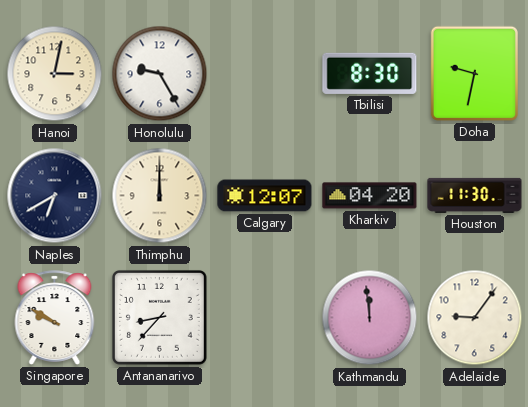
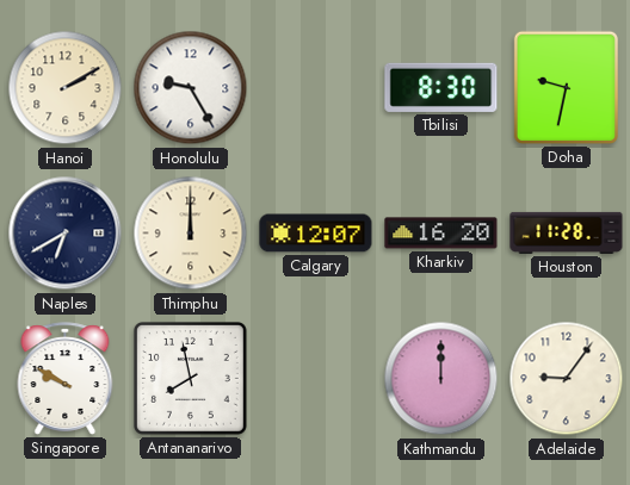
Hanoi: 3:02 -> 2:10 (66, 88)
Kharkiv: 04:20 -> 16:20 (441, 234)
Houston: 11:30 -> 11:28 (567, 232)
Antananarivo: 8:37 -> 7:58 (190, 378)
Kathmandu: 11:59 -> 12:00 (441, 379)
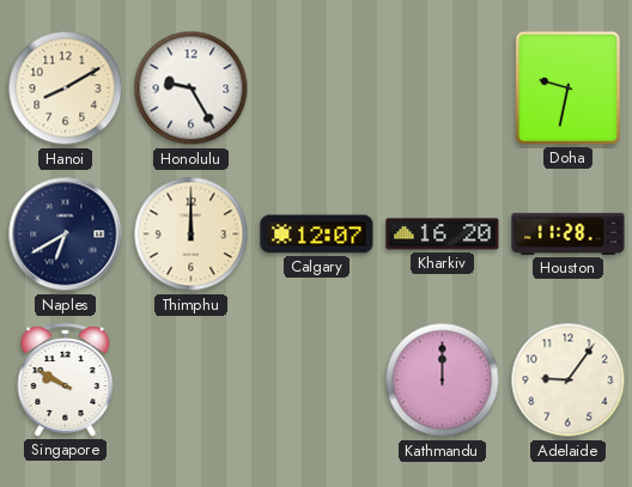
Hanoi: 2:10 -> 8:10 (66, 89)
Tbilisi: 8:30 -> none (441, 87)
Antananarivo: 7:58 -> none (190, 378)
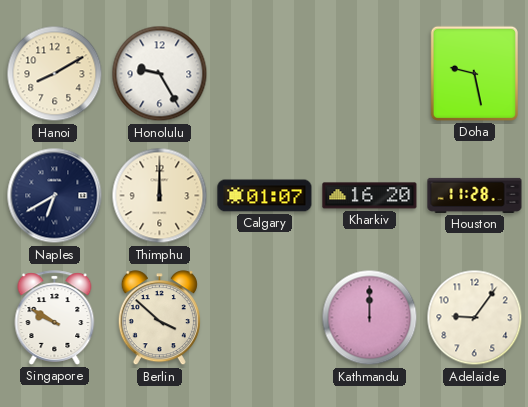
Doha: 9:32 -> 9:28 (474, 73)
Calgary: 12:07 -> 01:07 (265, 196)
Berlin: none -> 3:52 (159, 318)
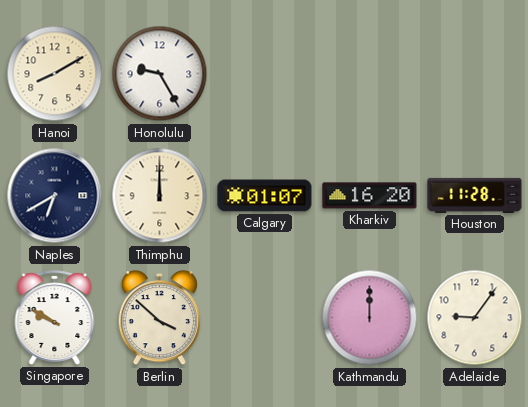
Doha: 9:28 -> none (474, 73)
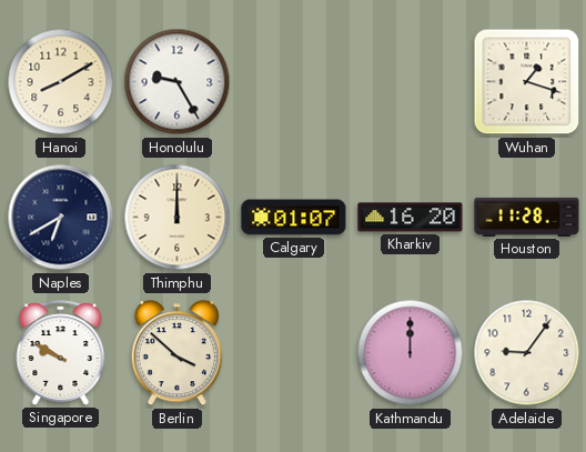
Wuhan: none -> 1:18 (527, 82)
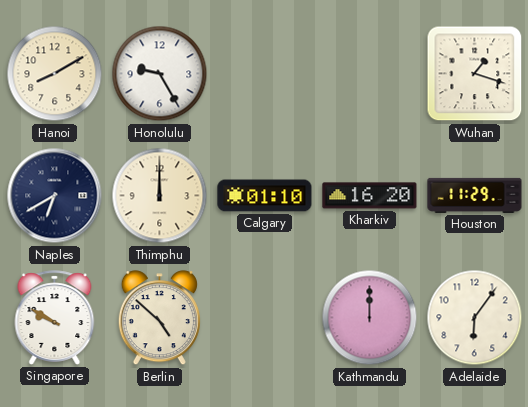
Calgary: 01:07 -> 01:10 (265, 196)
Houston: 11:28 -> 11:29 (475, 195)
Berlin: 3:52 -> 4:52 (159, 318)
Adelaide: 9:06 -> 6:06 (475, 318)
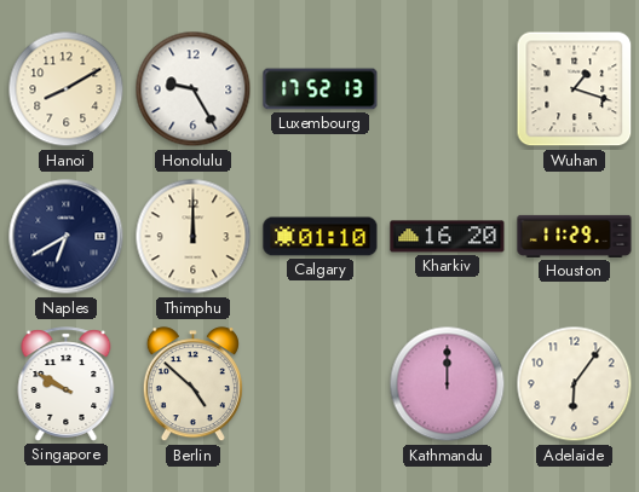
Luxembourg: none -> 17:52 (321, 89)
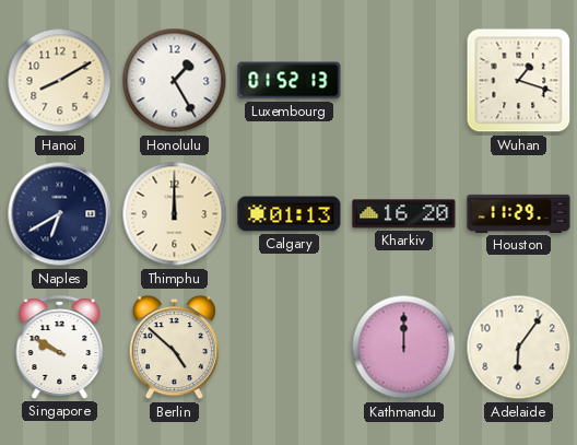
Honolulu: 9:25 -> 1:25 (175, 81)
Luxembourg: 17:52 -> 01:52 (290, 81)
Calgary: 01:10 -> 01:13 (290, 214)
